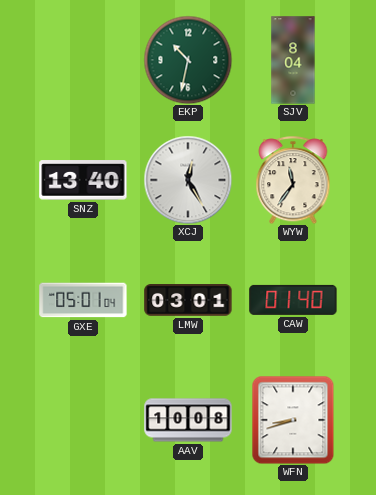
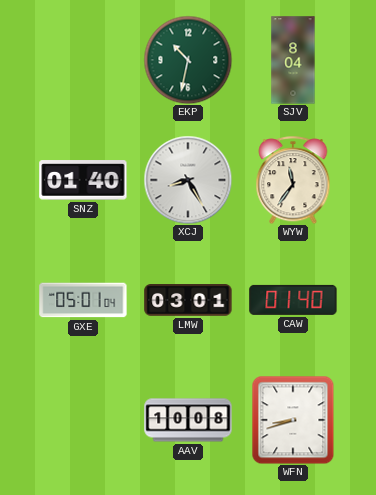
SNZ: 13:40 -> 01:40 (83, 180)
XCJ: 12:25 -> 8:25 (188, 180)
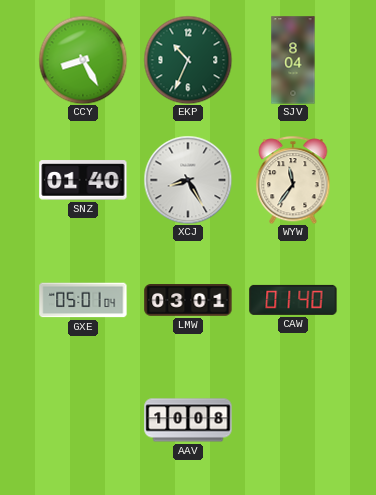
CCY: none -> 8:25 (83, 60)
EKP: 10:32 -> 10:34 (188, 60)
WFN: 8:42 -> none (293, 420)
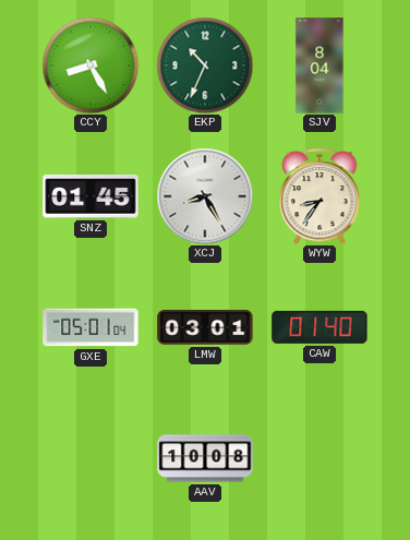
SNZ: 01:40 -> 01:45 (91, 196)
WYW: 11:36 -> 8:36 (319, 196)
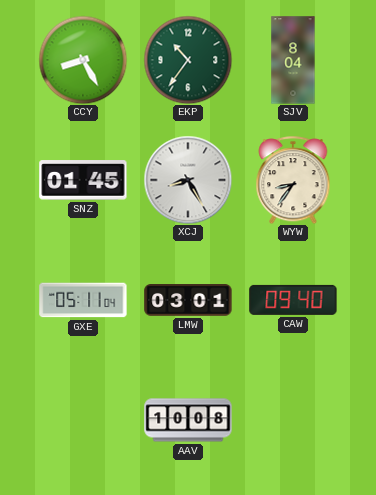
EKP: 10:34 -> 10:36 (188, 60)
GXE: 05:01 -> 05:11 (83, 300)
CAW: 01:40 -> 09:40 (293, 300)
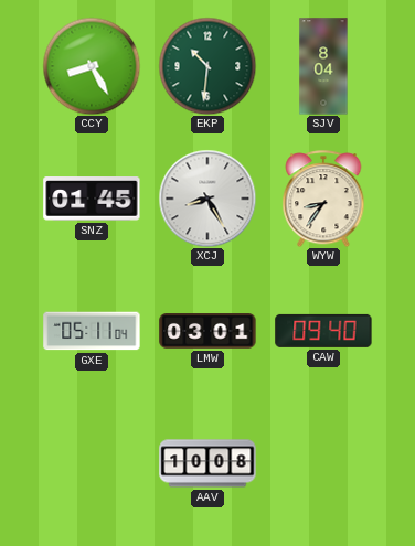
EKP: 10:36 -> 10:31 (208, 66)
